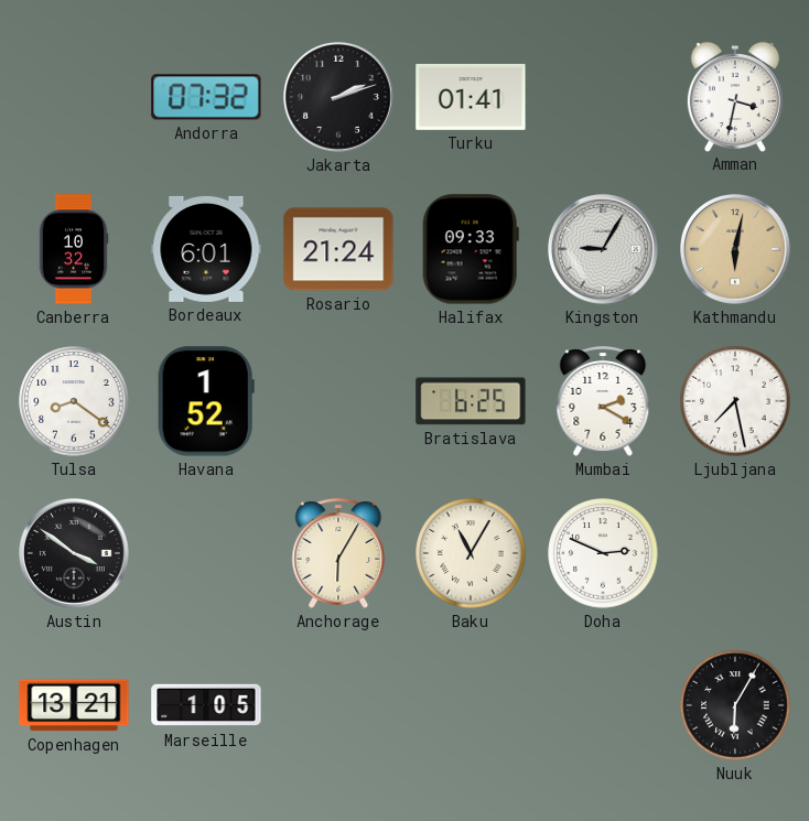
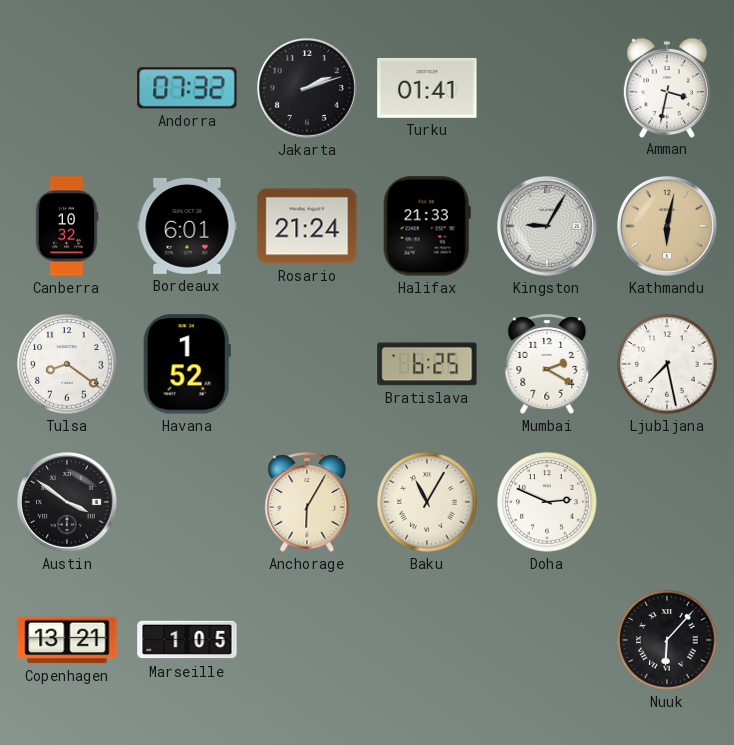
Halifax: 09:33 -> 21:33 (427, 226)
Nuuk: 6:05 -> 6:07 (667, 640)
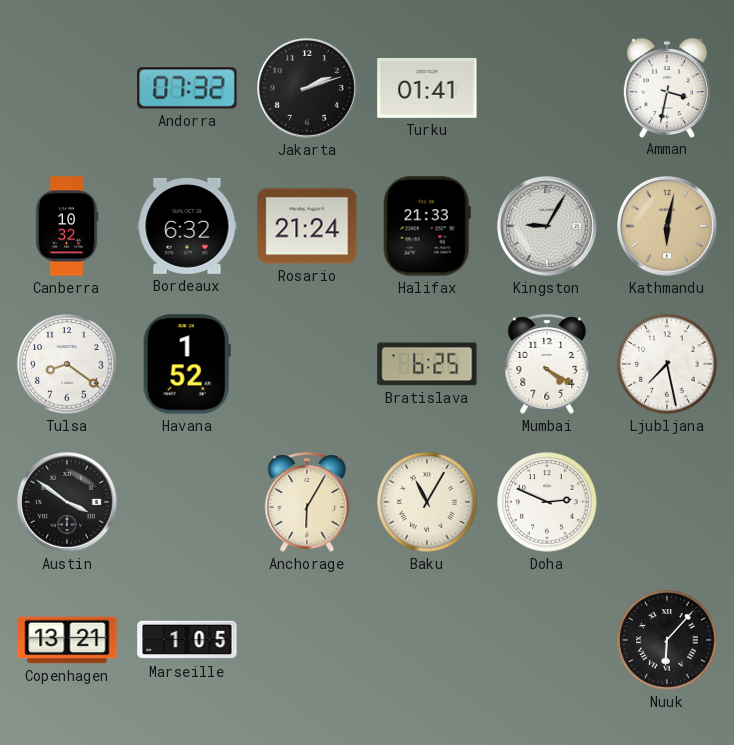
Bordeaux: 6:01 -> 6:32 (187, 226)
Mumbai: 2:20 -> 4:20 (547, 364)
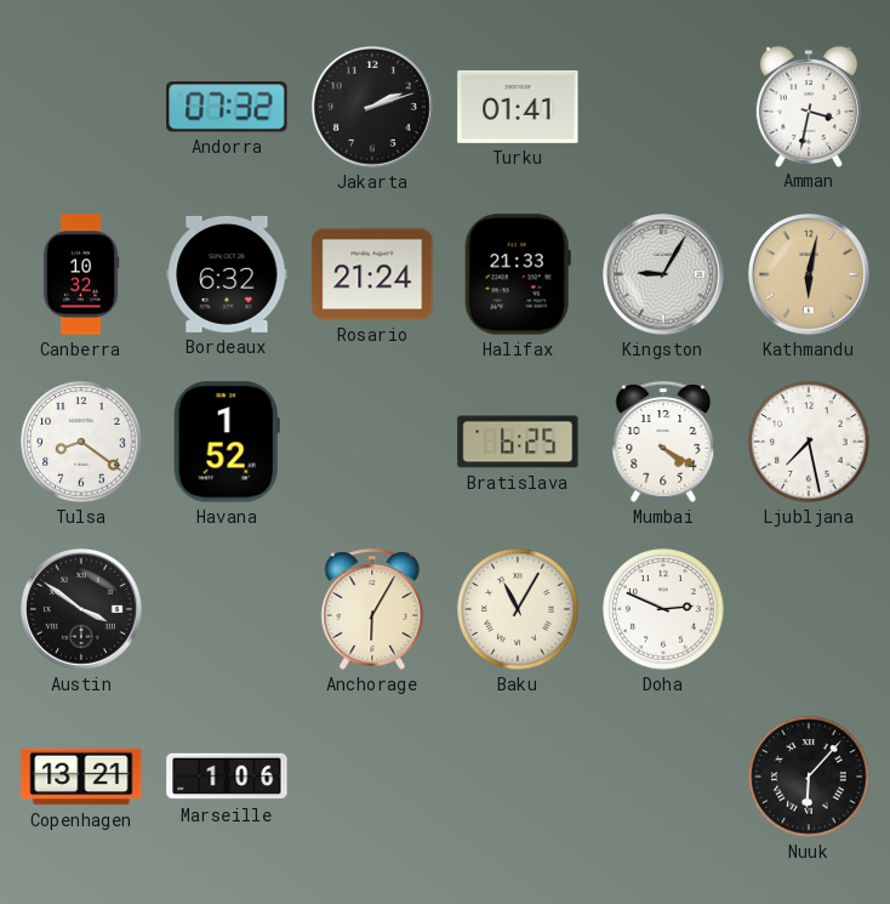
Marseille: 1:05 -> 1:06 (227, 777)
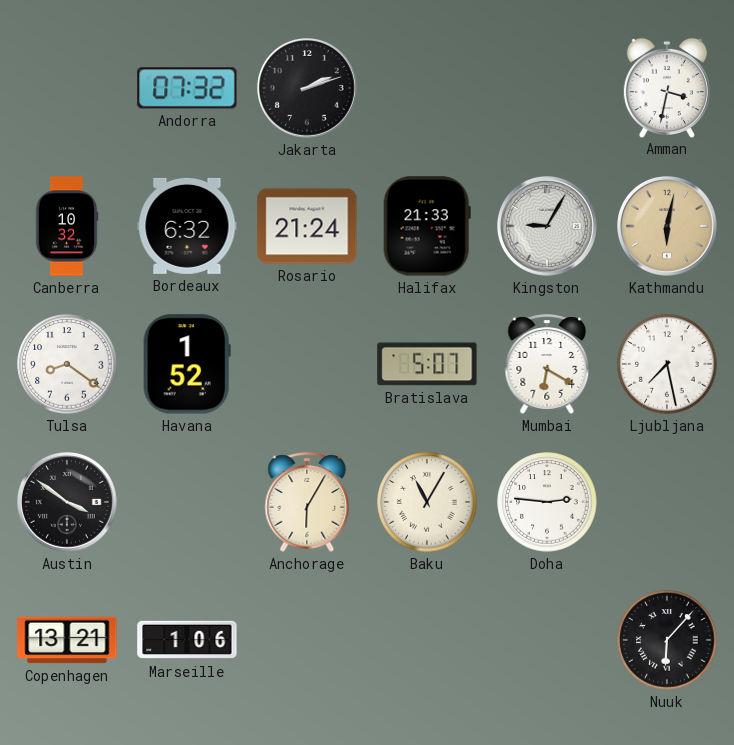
Turku: 01:41 -> none (518, 107)
Bratislava: 6:25 -> 5:07 (427, 364)
Mumbai: 4:20 -> 6:20 (547, 364)
Doha: 2:49 -> 2:46 (547, 502)
